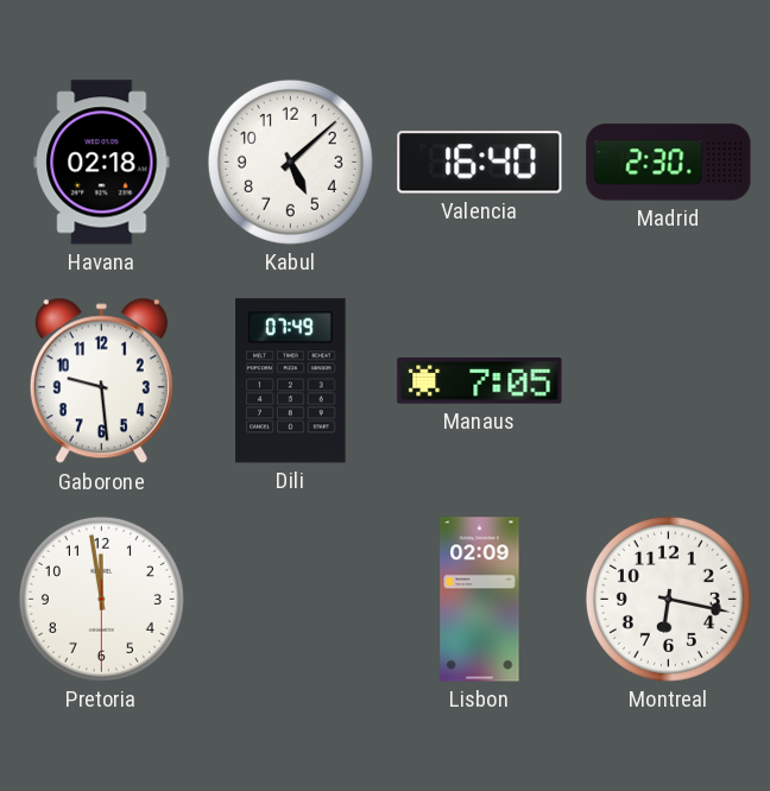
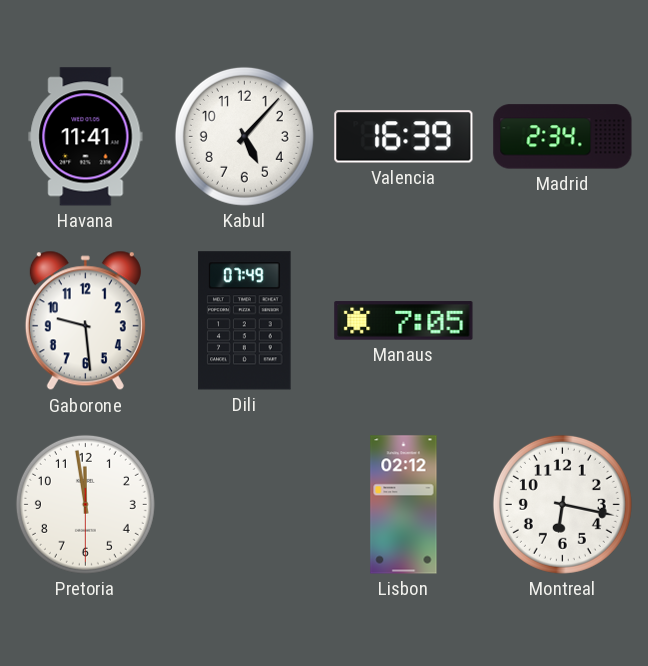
Havana: 02:18 -> 11:41 (86, 137)
Kabul: 5:08 -> 5:07 (244, 136)
Valencia: 16:40 -> 16:39 (404, 137)
Madrid: 2:30 -> 2:34 (563, 137)
Lisbon: 02:09 -> 02:12 (404, 505)
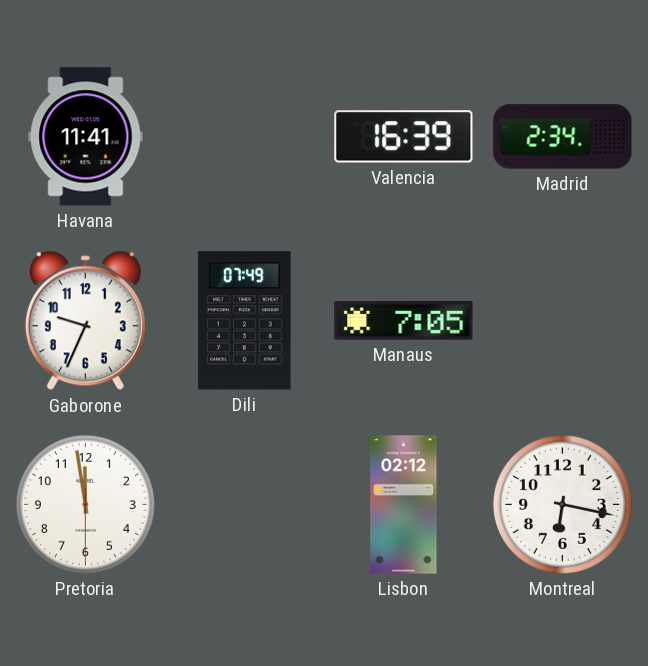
Kabul: 5:07 -> none (244, 136)
Gaborone: 9:29 -> 9:34 (85, 321)
